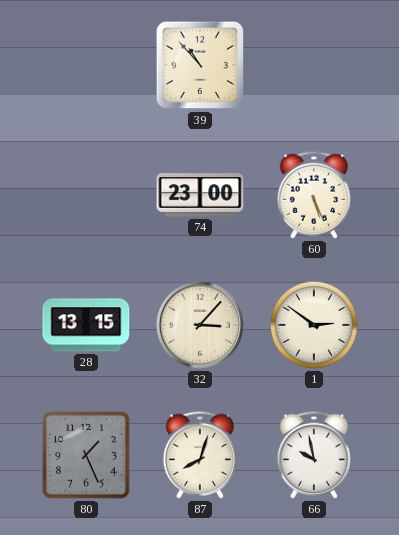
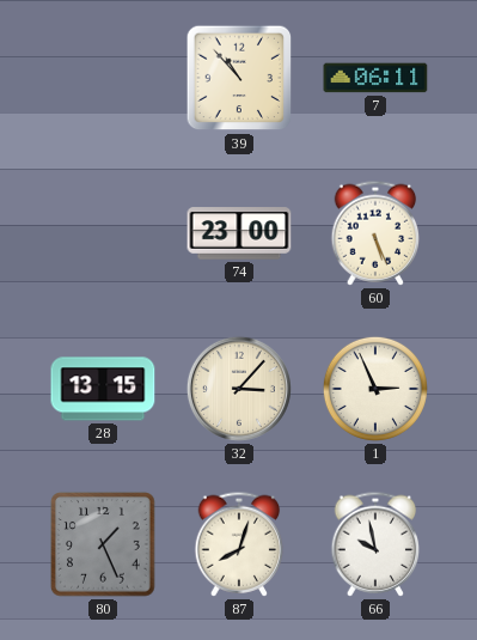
7: none -> 06:11 (375, 78)
1: 2:51 -> 2:56 (375, 389)
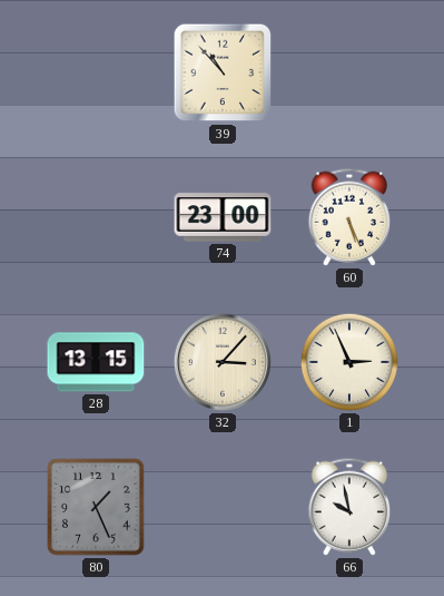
7: 06:11 -> none (375, 78)
87: 8:03 -> none (239, 544)
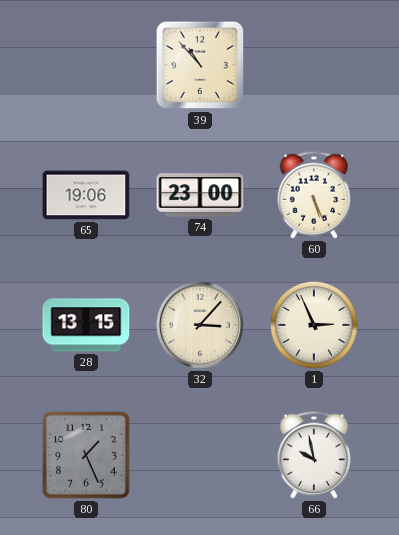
65: none -> 19:06 (86, 195)
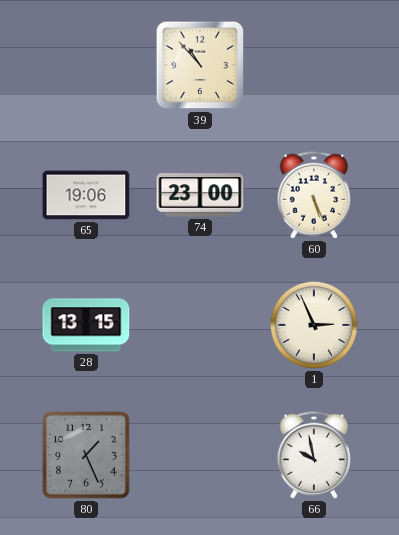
32: 3:07 -> none (200, 325)
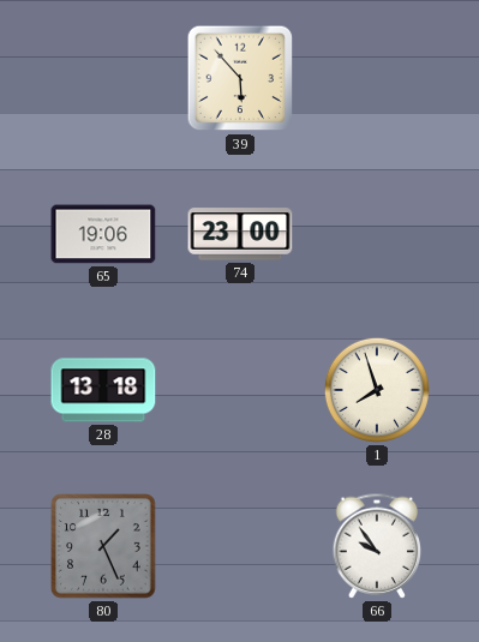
39: 10:53 -> 5:53 (240, 78)
60: 5:26 -> none (314, 195)
28: 13:15 -> 13:18 (103, 390)
1: 2:56 -> 7:57 (377, 390)
66: 9:58 -> 9:54 (377, 546)
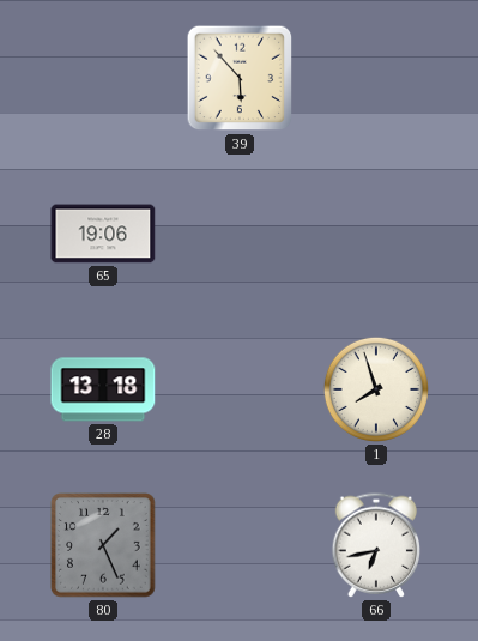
74: 23:00 -> none (240, 234)
66: 9:54 -> 6:43 (376, 545)
